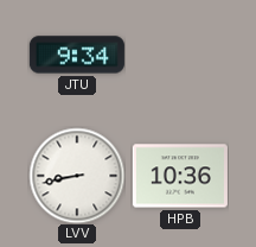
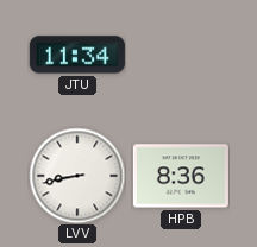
JTU: 9:34 -> 11:34 (77, 55)
HPB: 10:36 -> 8:36 (181, 176)
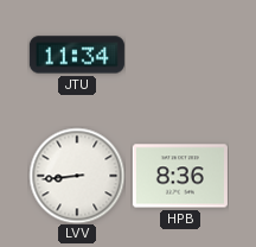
LVV: 8:43 -> 8:44 (77, 176)
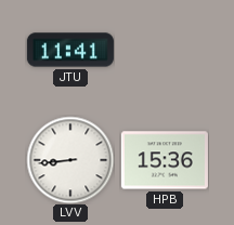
JTU: 11:34 -> 11:41 (70, 50)
HPB: 8:36 -> 15:36 (165, 160)
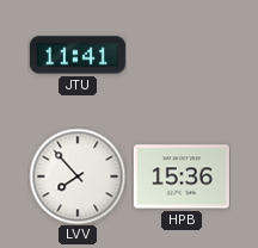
LVV: 8:44 -> 7:53 (78, 176)
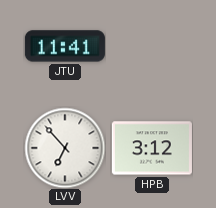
LVV: 7:53 -> 6:53 (65, 148)
HPB: 15:36 -> 3:12 (152, 148)
